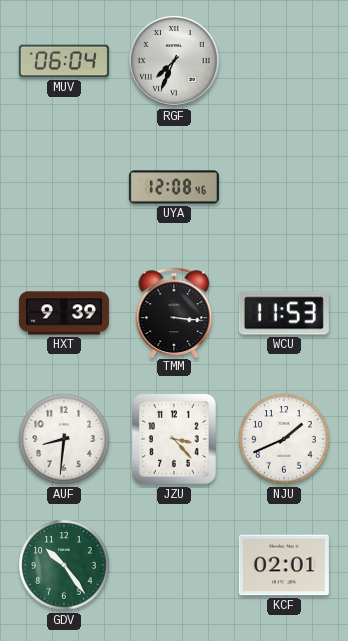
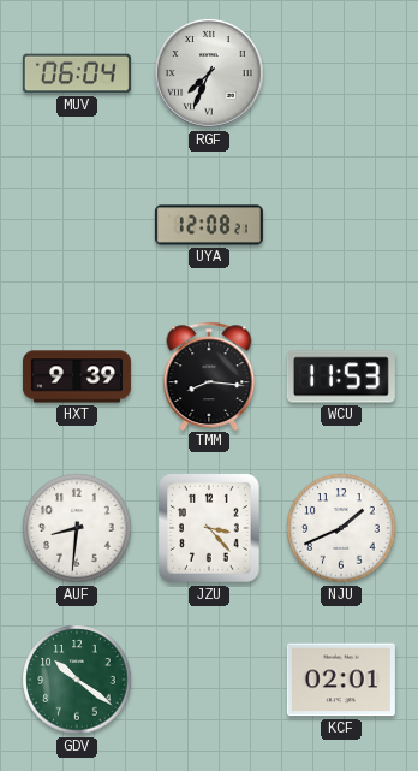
UYA: 12:08:46 -> 12:08:21 (209, 225)
TMM: 3:16 -> 8:16 (209, 375)
GDV: 10:24 -> 10:21 (77, 680)
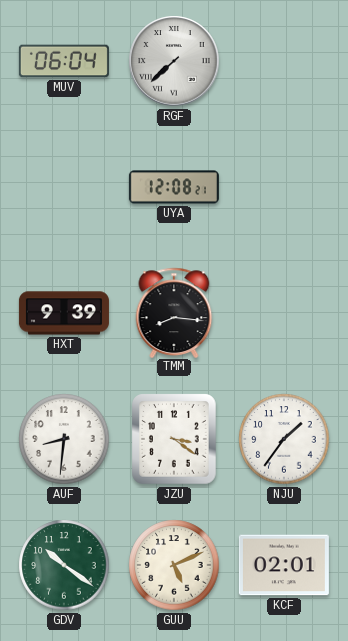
RGF: 7:34 -> 7:38 (174, 61)
WCU: 11:53 -> none (341, 376)
JZU: 3:23 -> 3:21 (175, 439)
NJU: 1:41 -> 1:36 (284, 439)
GUU: none -> 5:11 (174, 565)
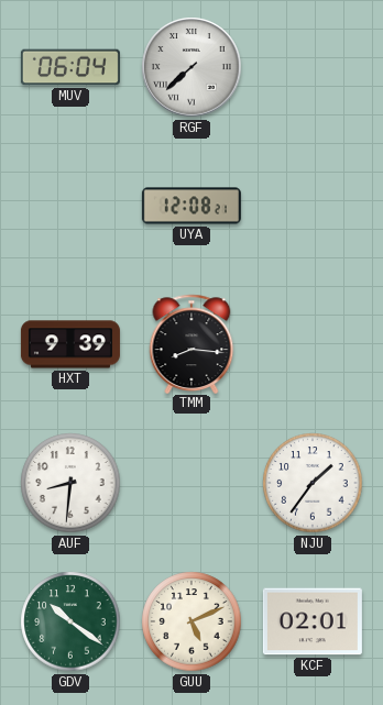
JZU: 3:21 -> none (175, 439)
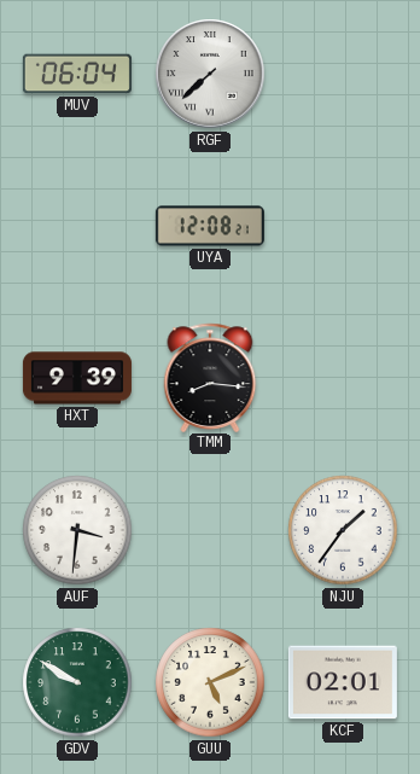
AUF: 8:31 -> 3:31 (77, 530)
GDV: 10:21 -> 9:50 (77, 682)
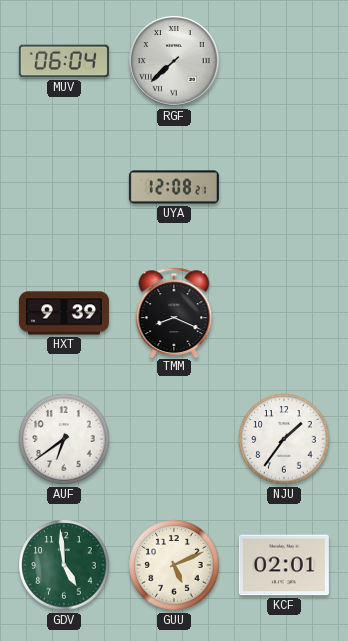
TMM: 8:16 -> 8:19 (174, 312)
AUF: 3:31 -> 6:39 (64, 439)
GDV: 9:50 -> 4:59 (64, 565)
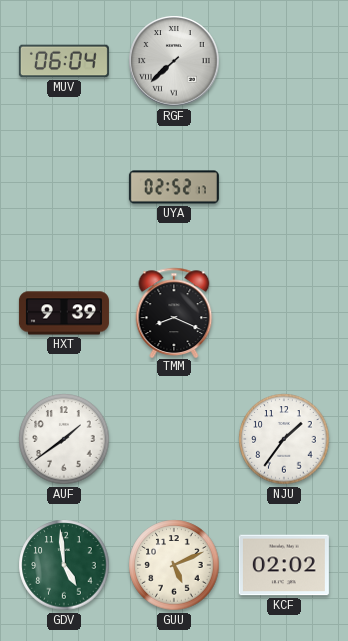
UYA: 12:08 -> 02:52 (174, 187)
AUF: 6:39 -> 1:39 (64, 439)
KCF: 02:01 -> 02:02 (284, 565)
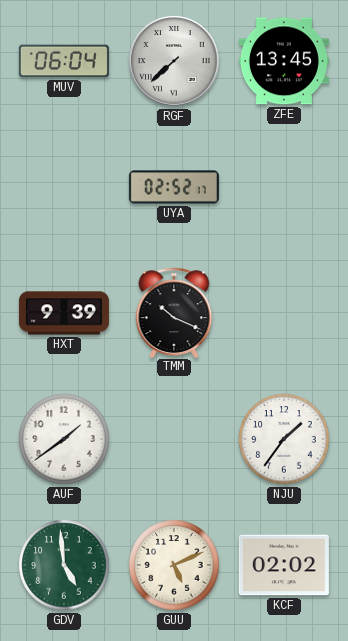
ZFE: none -> 13:45 (284, 61)
TMM: 8:19 -> 10:19 (174, 312)
